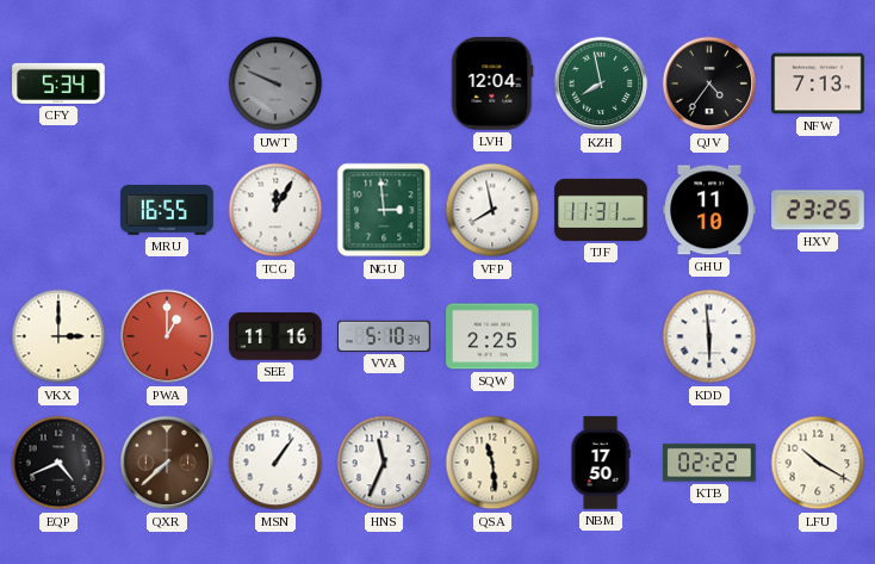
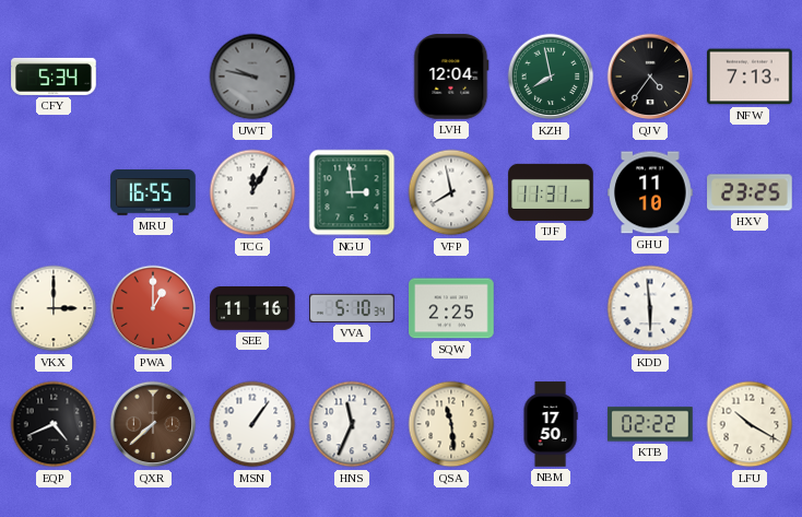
UWT: 9:49 -> 9:47 (252, 77)
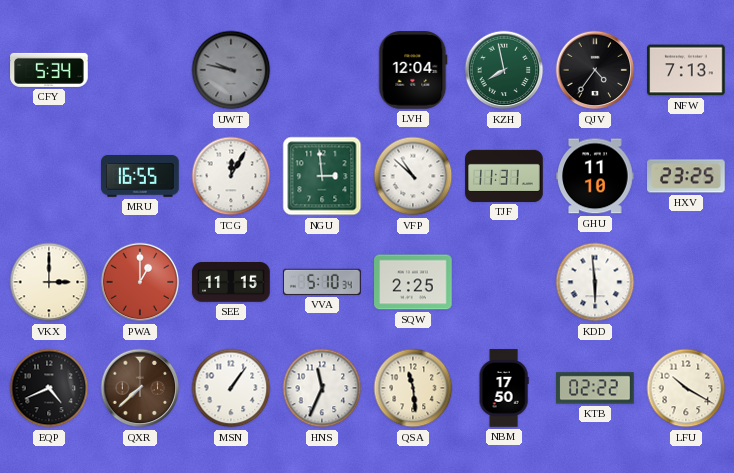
VFP: 7:58 -> 10:52 (413, 176)
SEE: 11:16 -> 11:15 (231, 282)
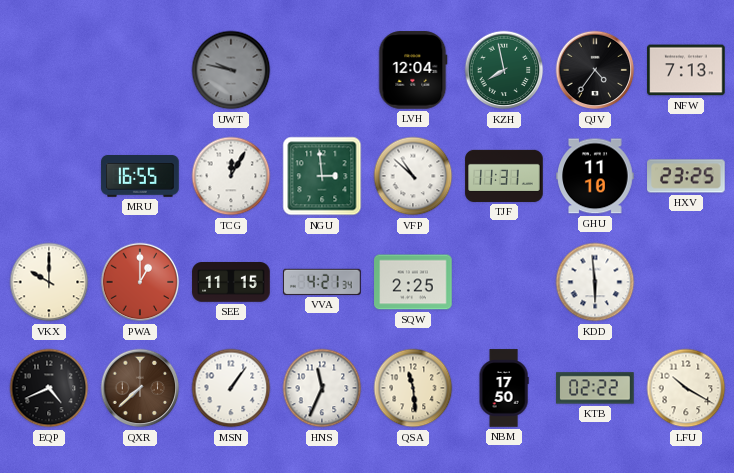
CFY: 5:34 -> none (49, 70)
VKX: 3:00 -> 10:00 (49, 282)
VVA: 5:10 -> 4:21 (322, 282)
